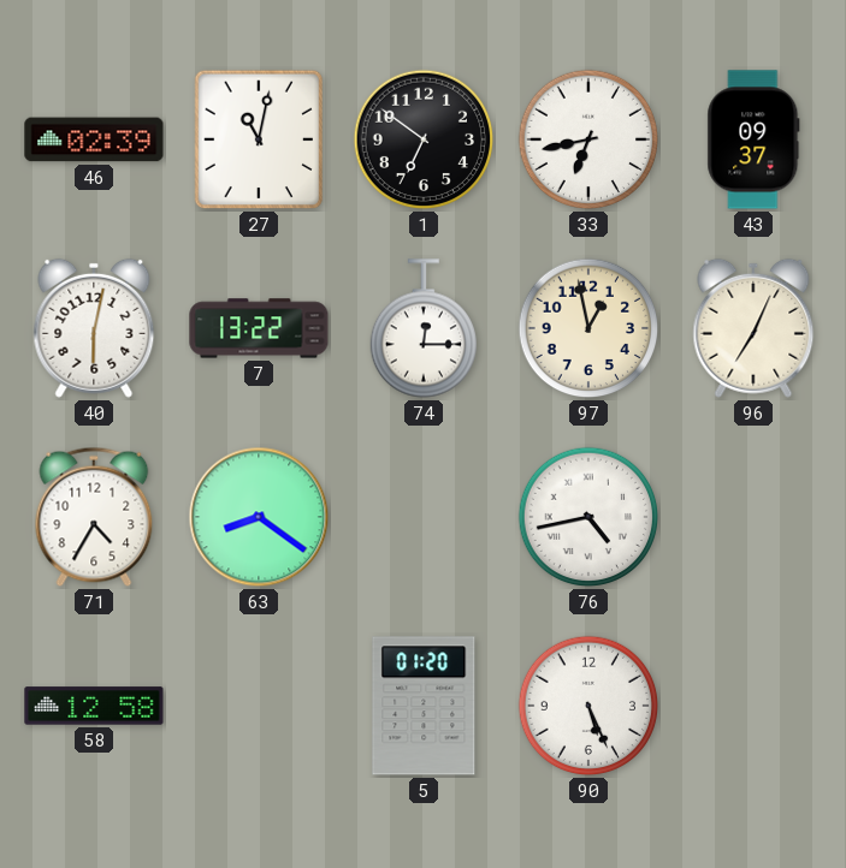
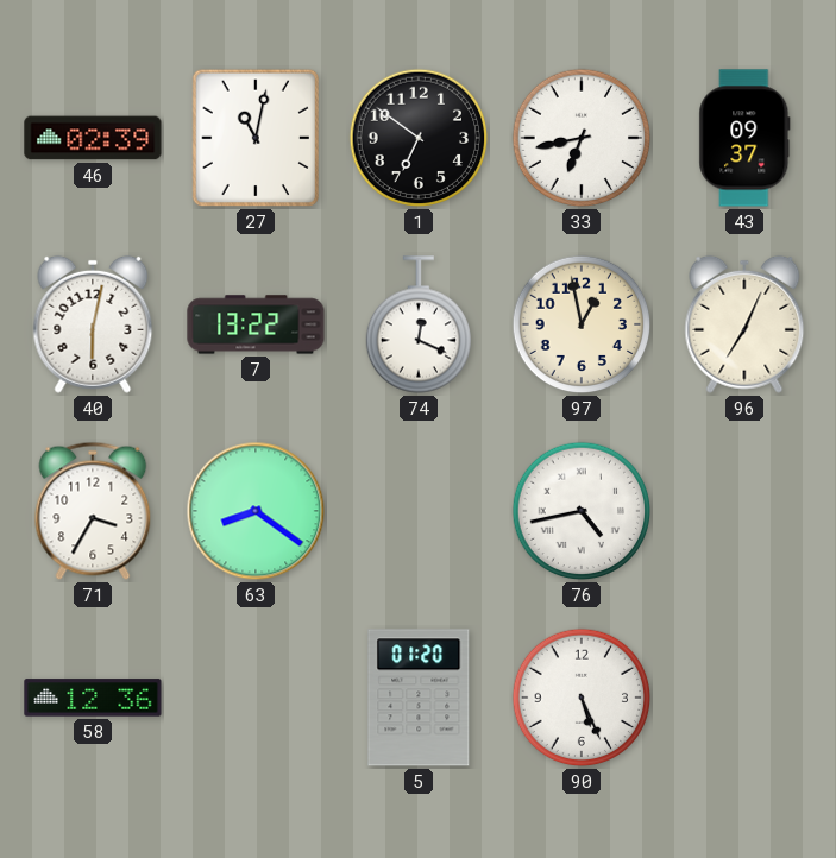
74: 12:15 -> 12:19 (417, 324)
71: 4:35 -> 3:35 (93, 511)
58: 12:58 -> 12:36 (93, 698)
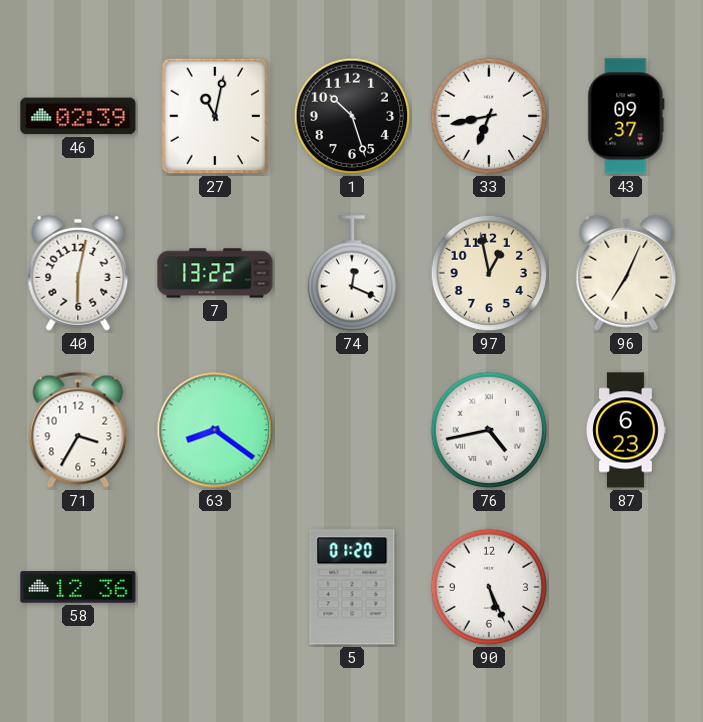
1: 6:51 -> 10:27 (352, 116)
87: none -> 6:23 (626, 430)
